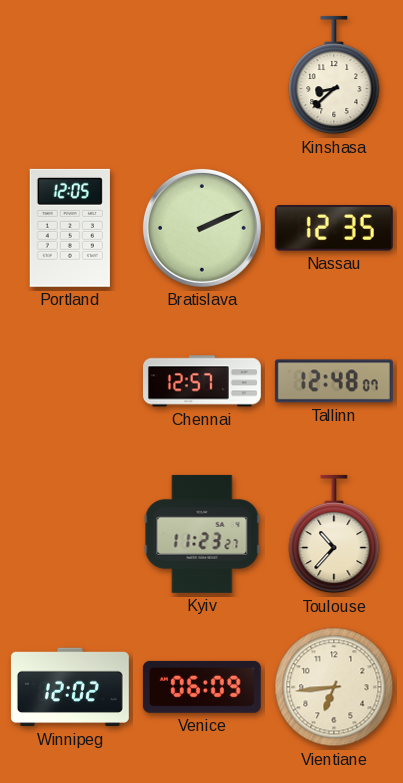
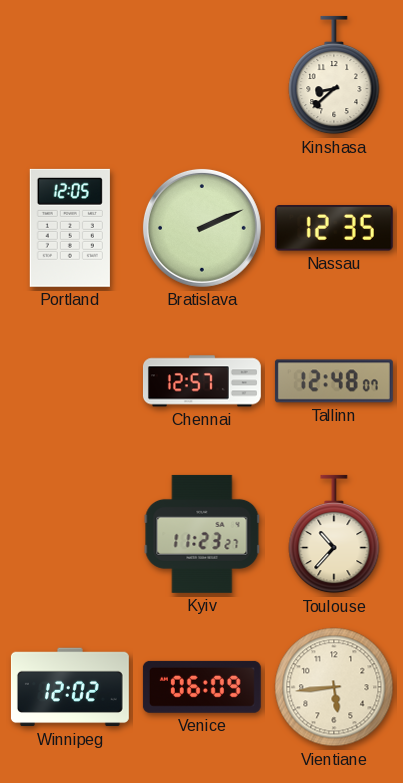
Vientiane: 6:44 -> 5:44 (334, 687)
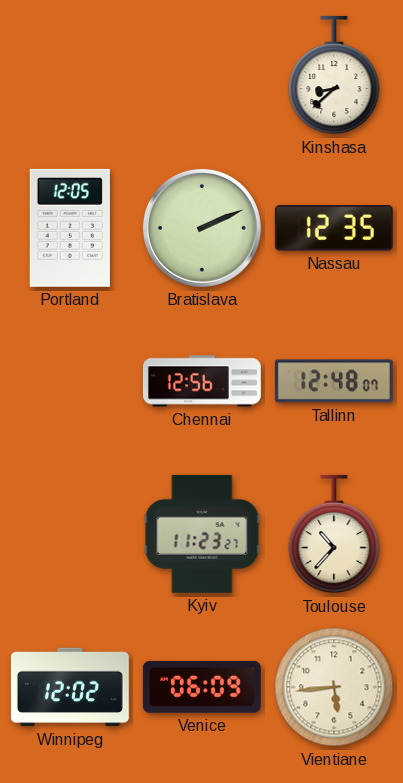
Chennai: 12:57 -> 12:56 (202, 381)
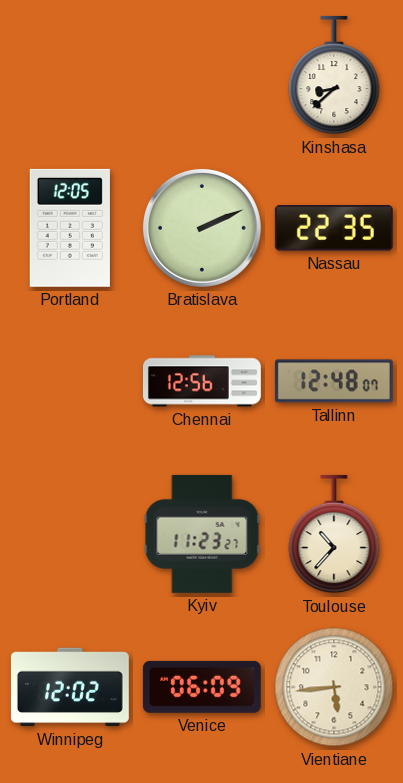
Nassau: 12:35 -> 22:35 (334, 228)
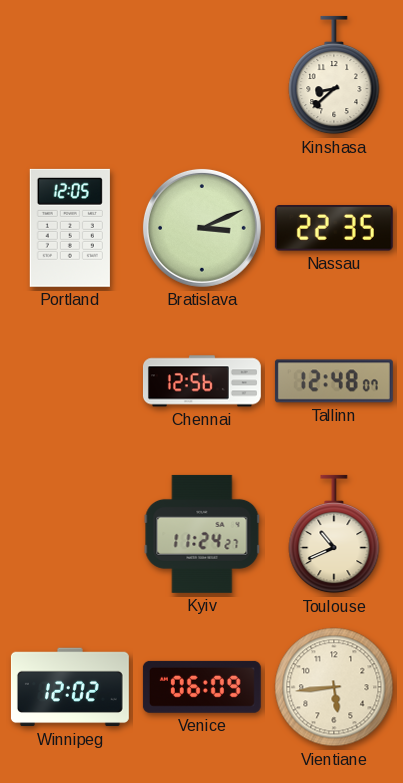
Bratislava: 2:11 -> 3:11 (202, 228)
Kyiv: 11:23 -> 11:24 (202, 534)
Toulouse: 10:37 -> 10:41 (334, 534)
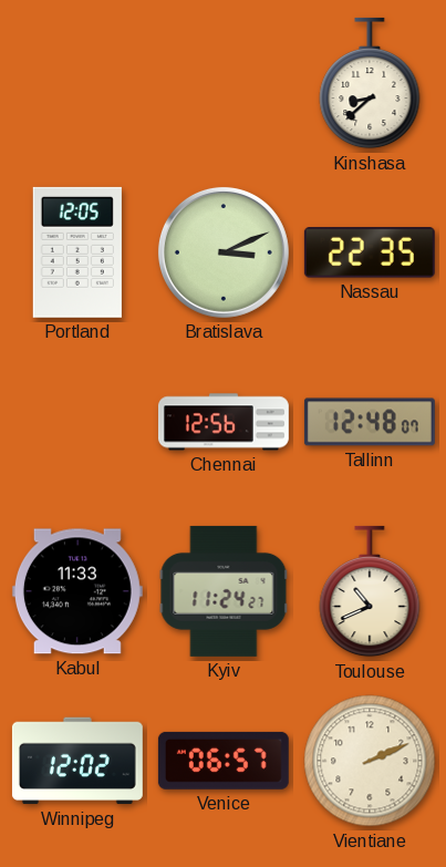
Kabul: none -> 11:33 (77, 591)
Venice: 06:09 -> 06:57 (224, 761)
Vientiane: 5:44 -> 2:11 (370, 761)
